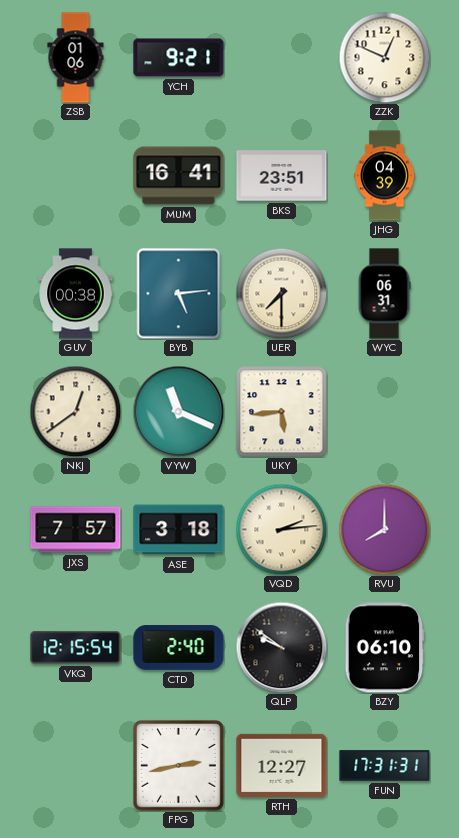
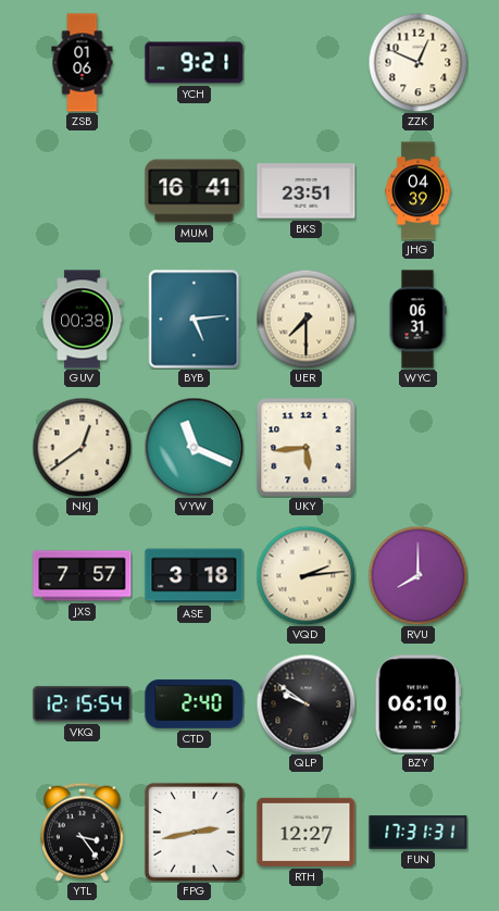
YTL: none -> 3:24 (82, 832)
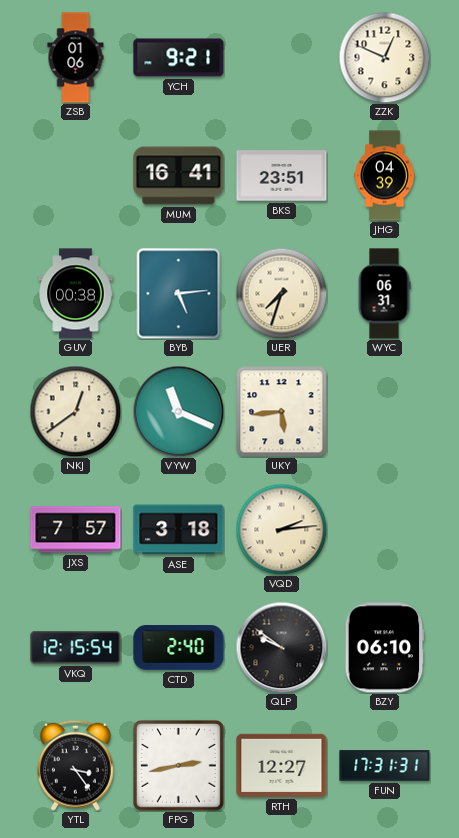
UER: 7:30 -> 7:33 (281, 293)
RVU: 8:00 -> none (417, 575)
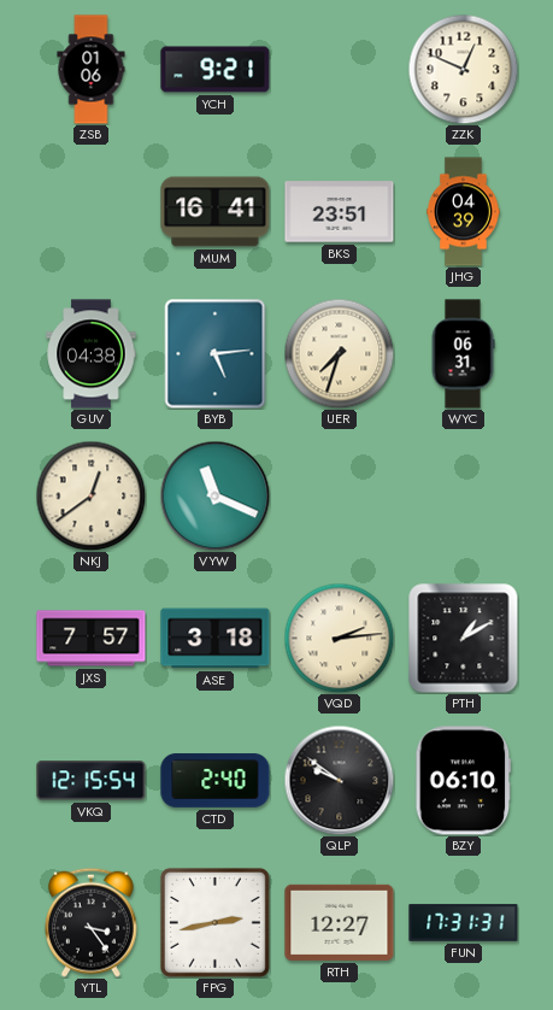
GUV: 00:38 -> 04:38 (92, 354)
UKY: 5:44 -> none (282, 412)
PTH: none -> 1:10 (464, 639)
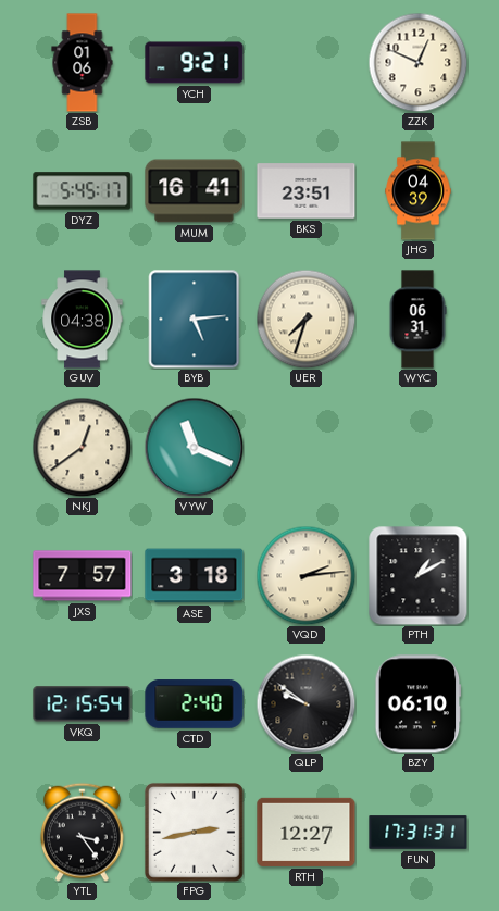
DYZ: none -> 5:45 (83, 191)
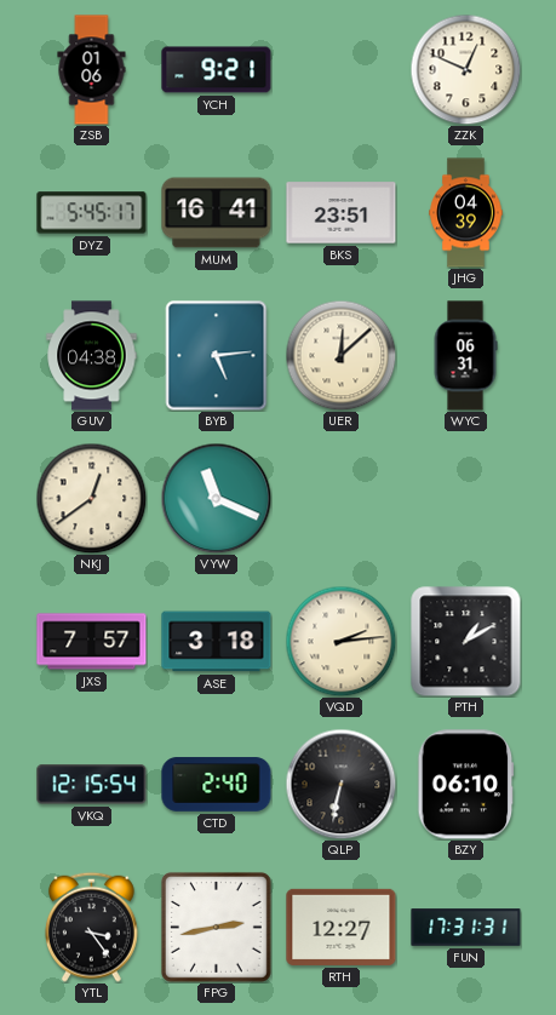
UER: 7:33 -> 12:08 (340, 355)
QLP: 9:51 -> 6:32 (340, 784)
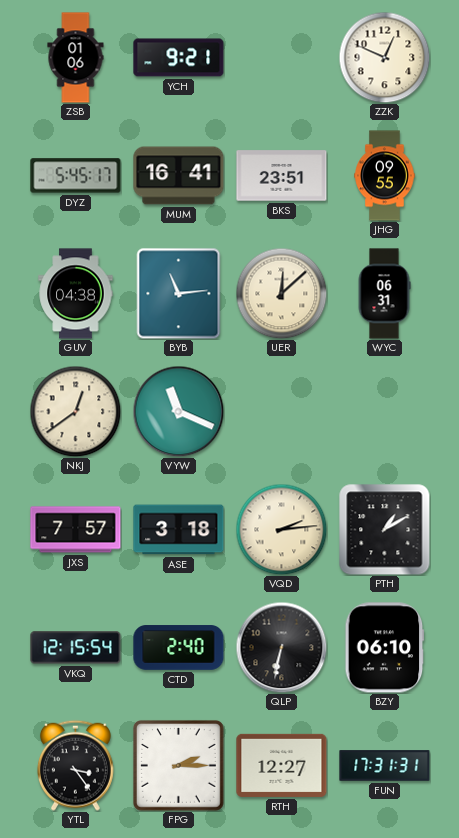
JHG: 04:39 -> 09:55 (385, 176)
BYB: 5:14 -> 11:14 (179, 294)
FPG: 2:43 -> 2:15 (178, 765)
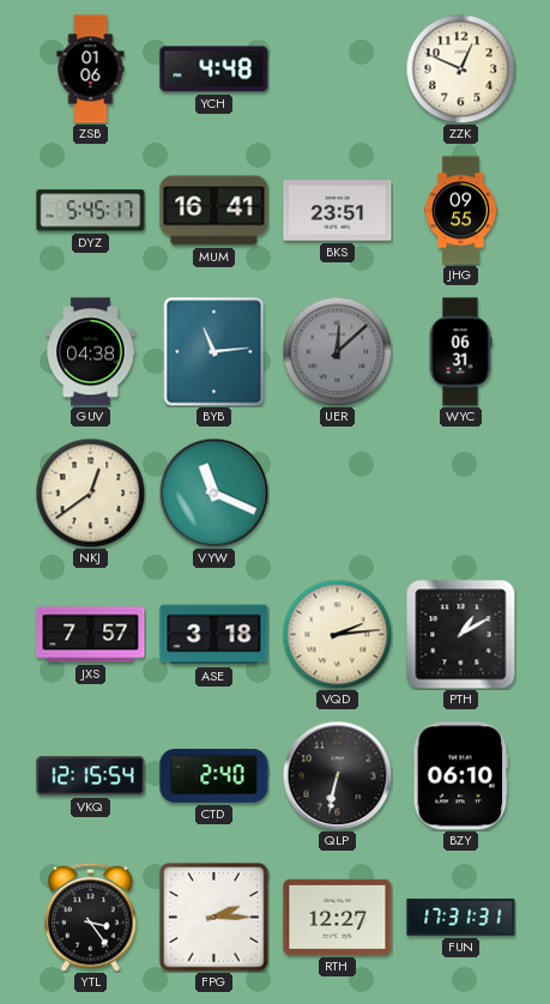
YCH: 9:21 -> 4:48 (214, 69)
UER dial: cream -> grey (337, 351)
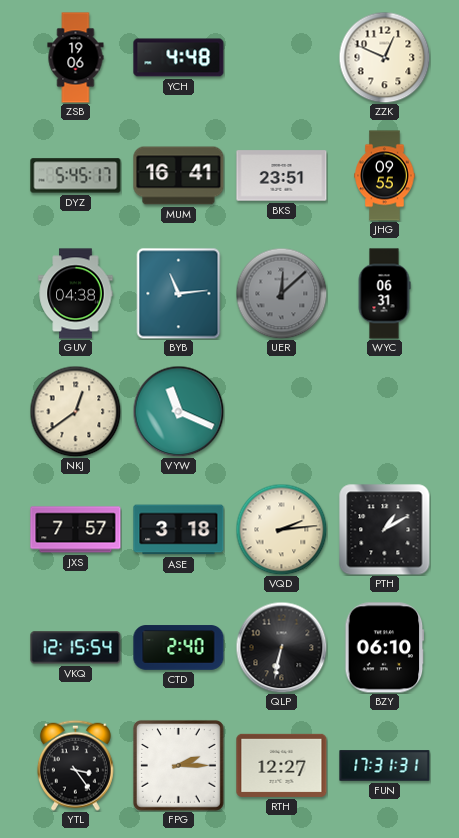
ZSB: 01:06 -> 19:06 (76, 58)
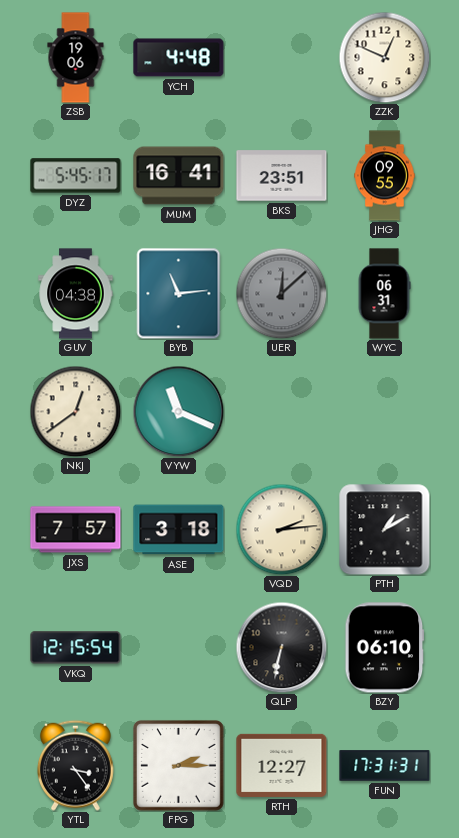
CTD: 2:40 -> none (179, 648)
